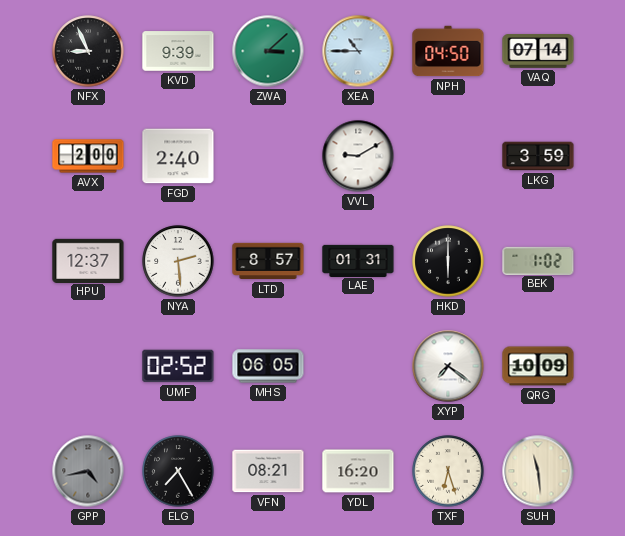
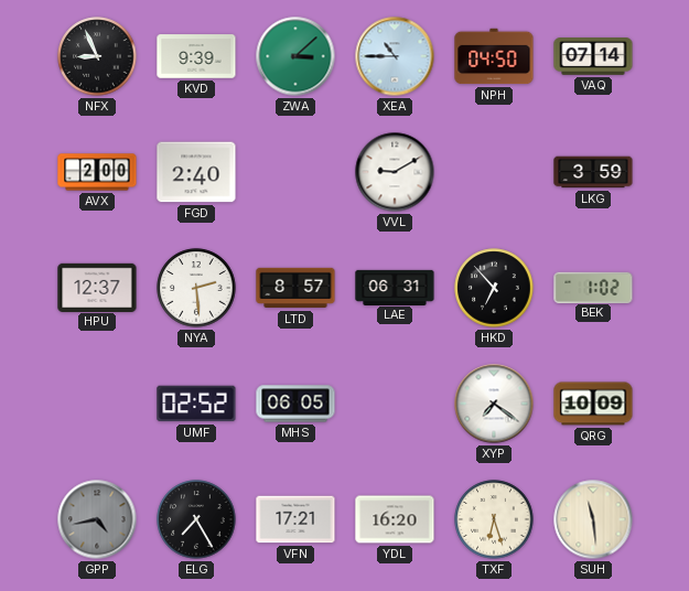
LAE: 01:31 -> 06:31 (395, 287)
HKD: 6:00 -> 6:53 (494, 288)
VFN: 08:21 -> 17:21 (295, 519)
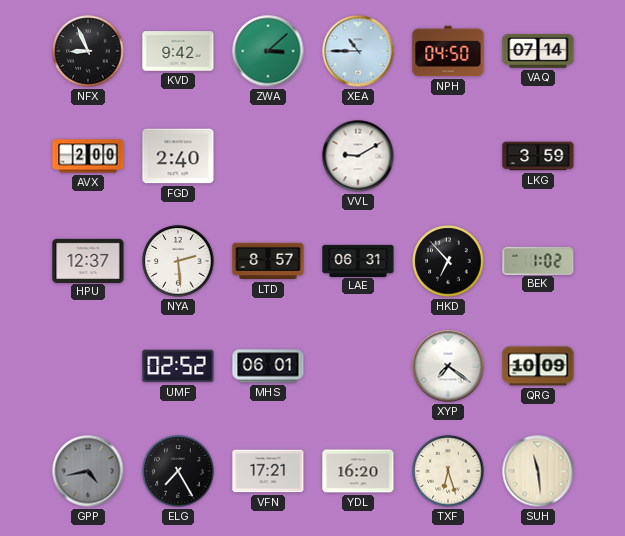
KVD: 9:39 -> 9:42 (178, 51)
MHS: 06:05 -> 06:01 (268, 366)
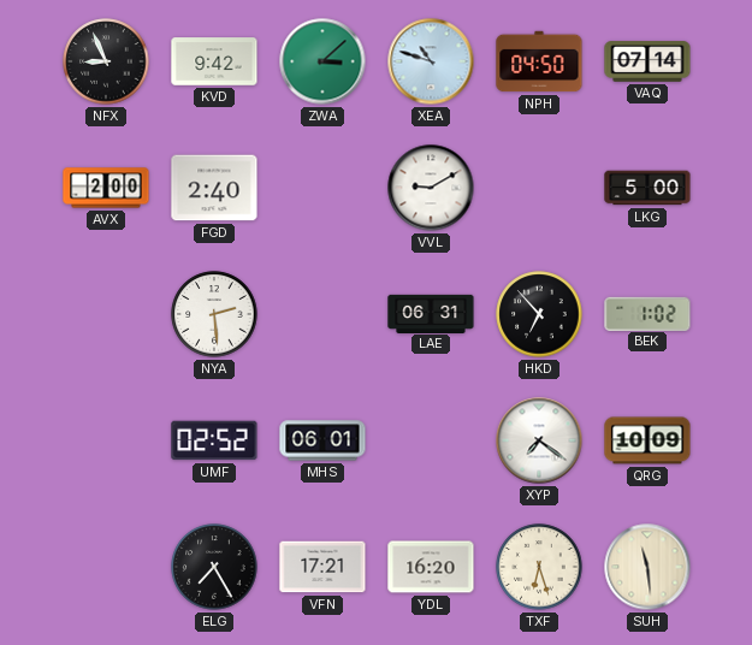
XEA: 10:45 -> 10:48 (431, 61)
LKG: 3:59 -> 5:00 (647, 188)
HPU: 12:37 -> none (88, 260)
LTD: 8:57 -> none (268, 261)
GPP: 4:43 -> none (88, 471)
